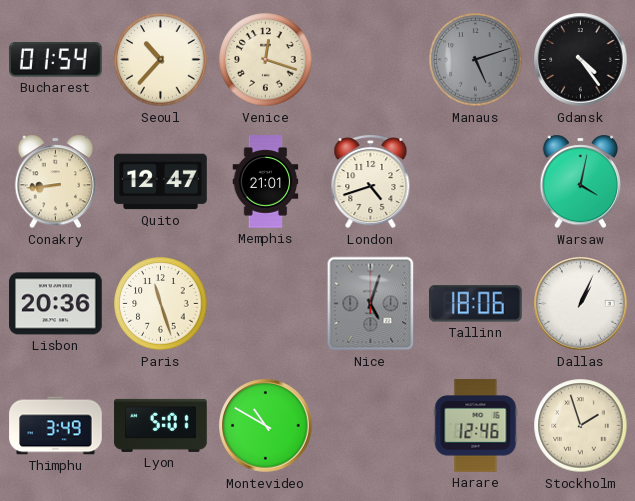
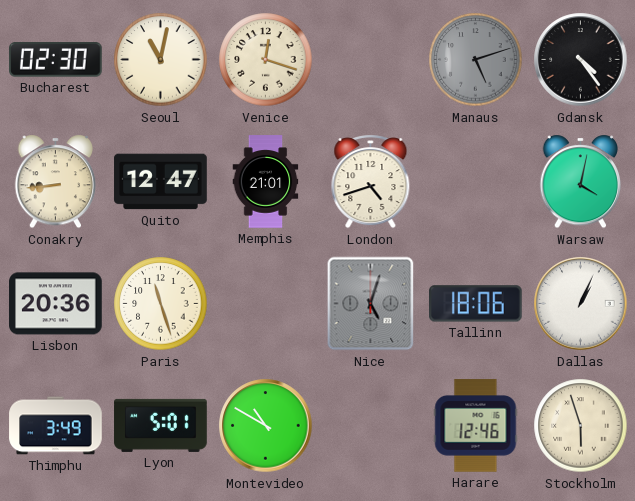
Bucharest: 01:54 -> 02:30 (56, 60)
Seoul: 10:37 -> 11:02 (161, 60)
Stockholm: 1:57 -> 5:57 (581, 426)
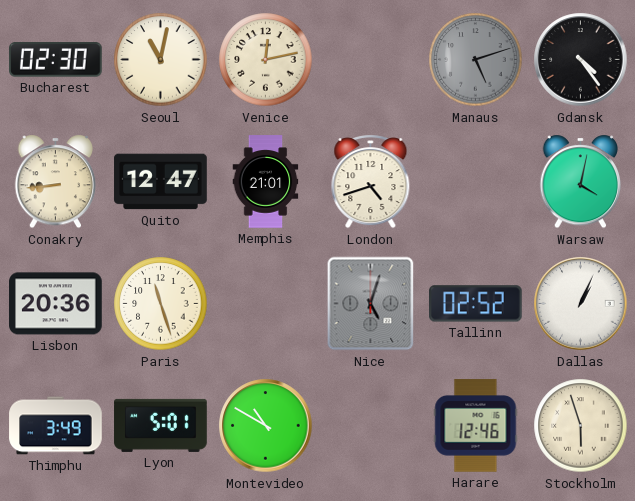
Venice: 12:18 -> 12:13 (266, 60)
Tallinn: 18:06 -> 02:52 (476, 304)
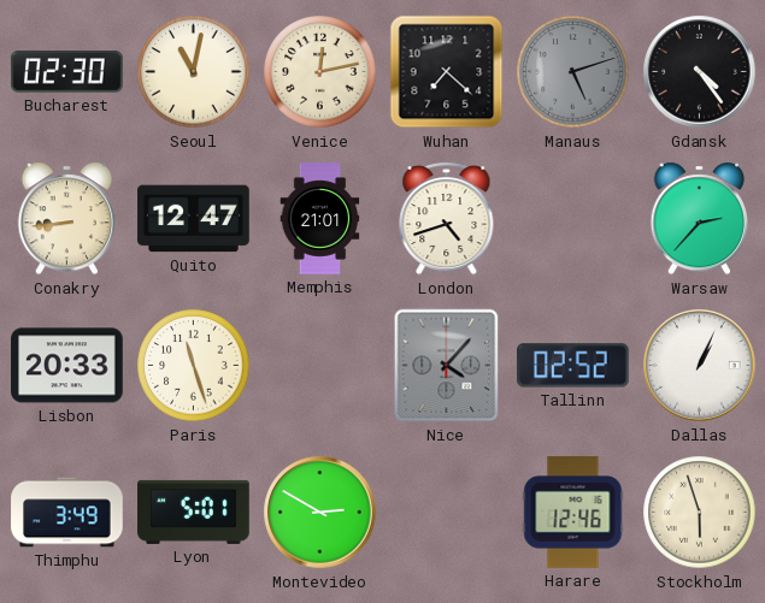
Wuhan: none -> 7:22 (447, 72)
Warsaw: 4:02 -> 2:37 (700, 219)
Lisbon: 20:36 -> 20:33 (67, 366)
Nice: 5:03 -> 4:07 (447, 366)
Montevideo: 10:50 -> 2:50 (320, 513)
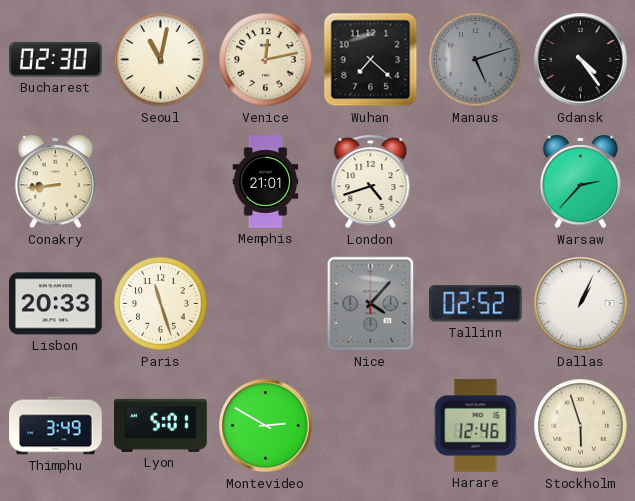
Quito: 12:47 -> none (194, 219)
